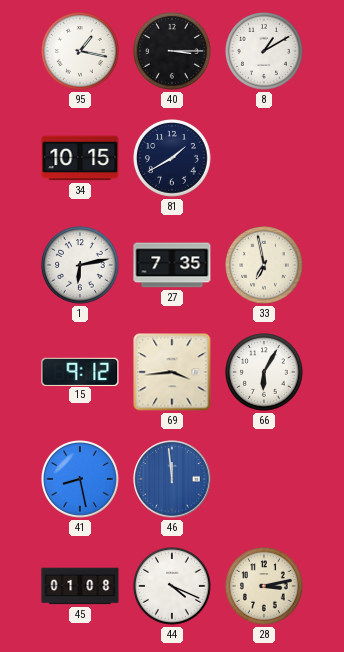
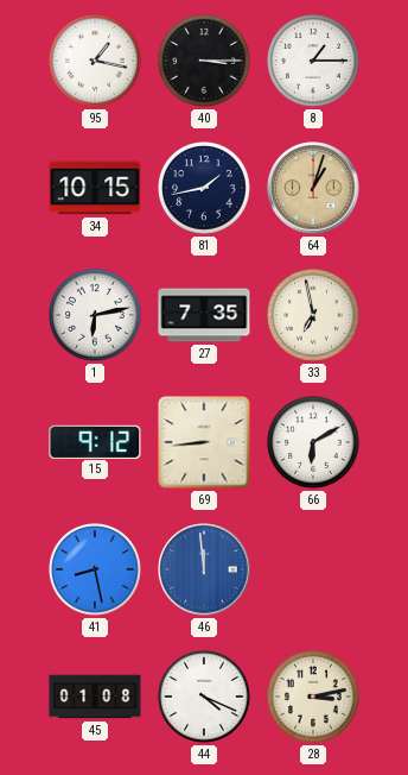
8: 1:10 -> 1:15 (314, 62)
81: 1:40 -> 1:43 (205, 189)
64: none -> 1:03 (313, 188)
69: 3:44 -> 8:44 (204, 442)
66: 6:05 -> 6:10 (314, 443)
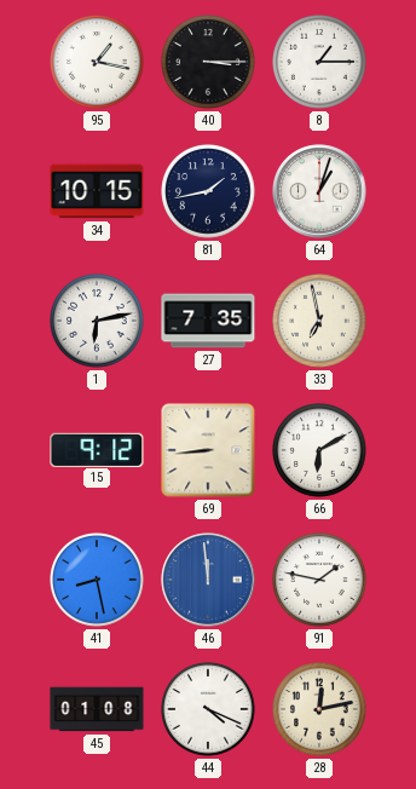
64 dial: champagne -> white (319, 191)
91: none -> 1:47 (320, 581)
28: 3:13 -> 12:13 (320, 710)
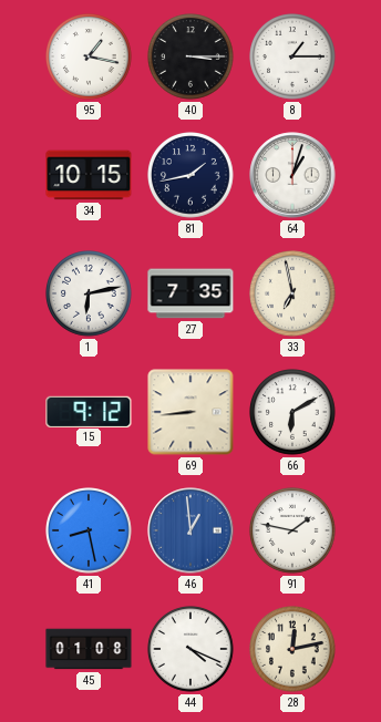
46: 11:59 -> 12:59 (190, 530)
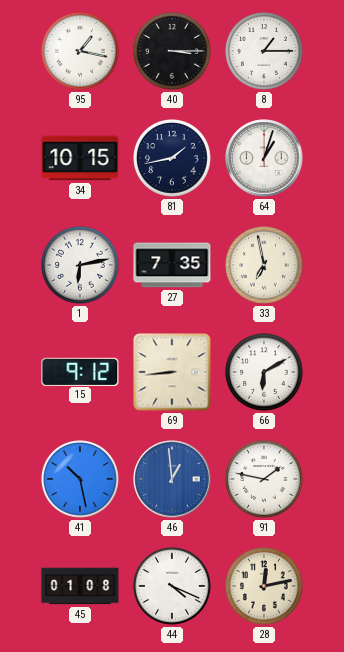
41: 8:28 -> 10:28 (81, 480)
